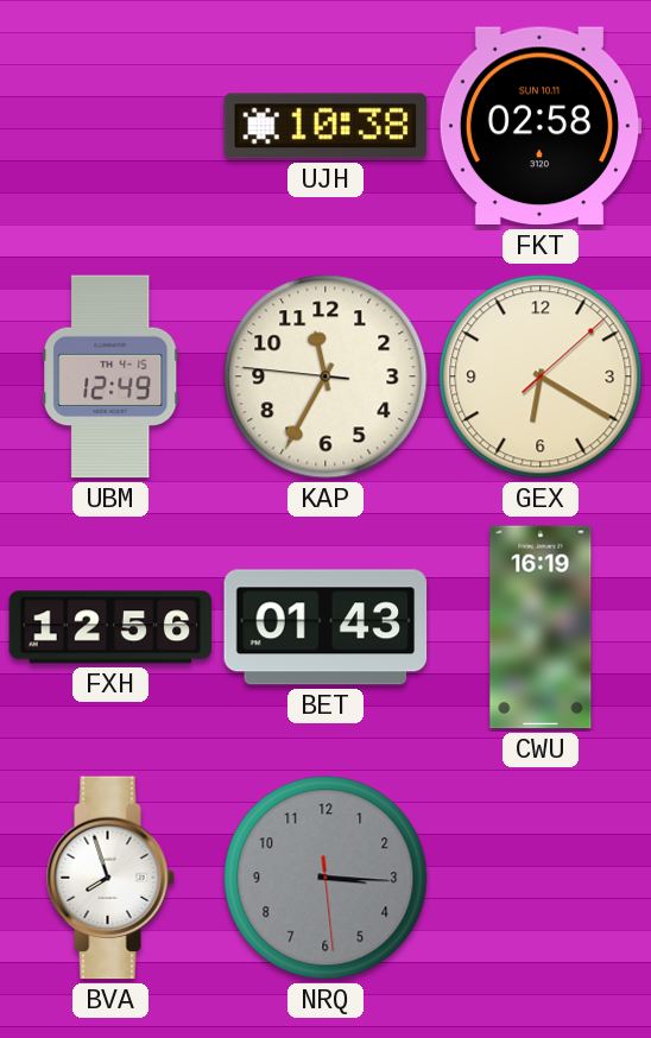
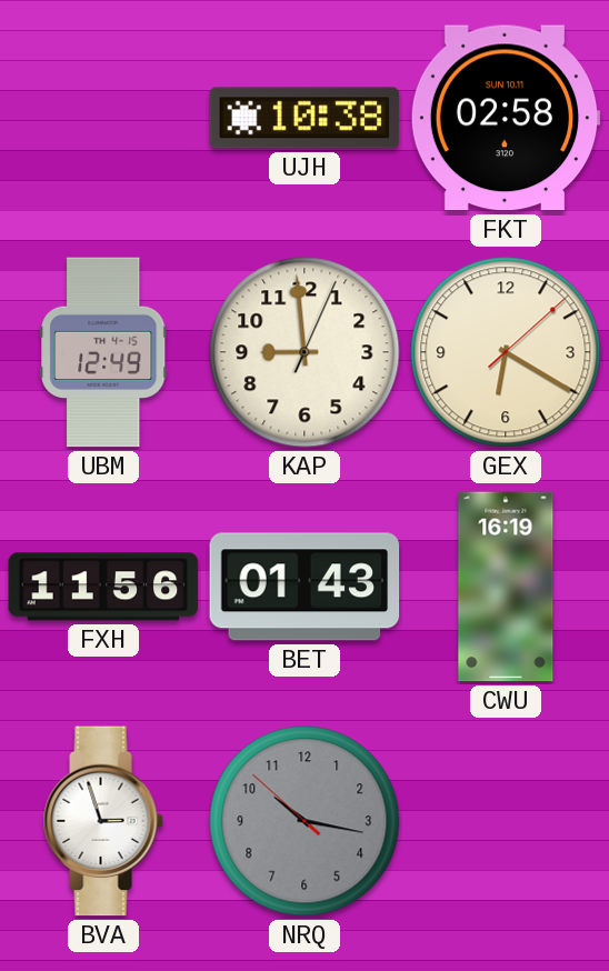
KAP: 11:34 -> 8:59 (304, 352)
FXH: 12:56 -> 11:56 (103, 587)
BVA: 7:57 -> 2:57 (103, 821)
NRQ: 3:15 -> 10:16 (304, 821)
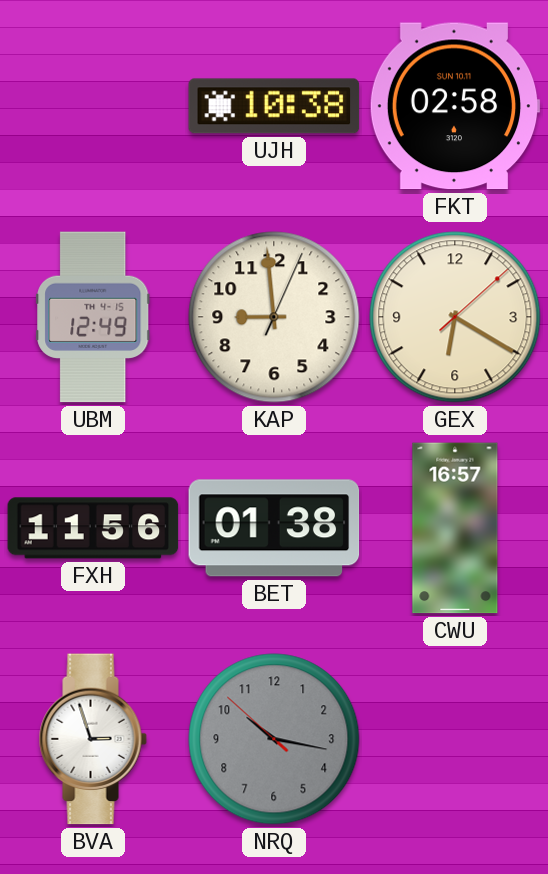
BET: 01:43 -> 01:38 (274, 528)
CWU: 16:19 -> 16:57 (455, 528)
